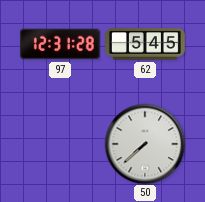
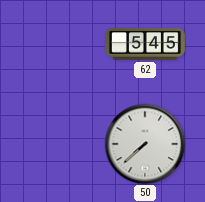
97: 12:31 -> none (60, 44)
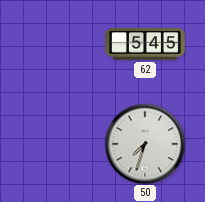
50: 7:38 -> 7:33 (145, 144)
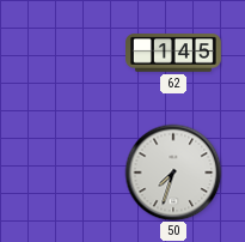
62: 5:45 -> 1:45 (174, 53)
